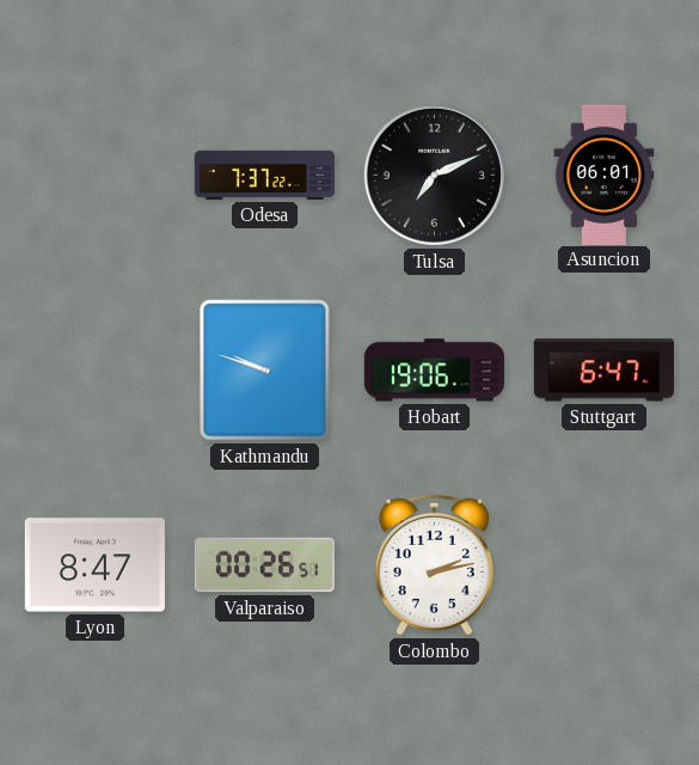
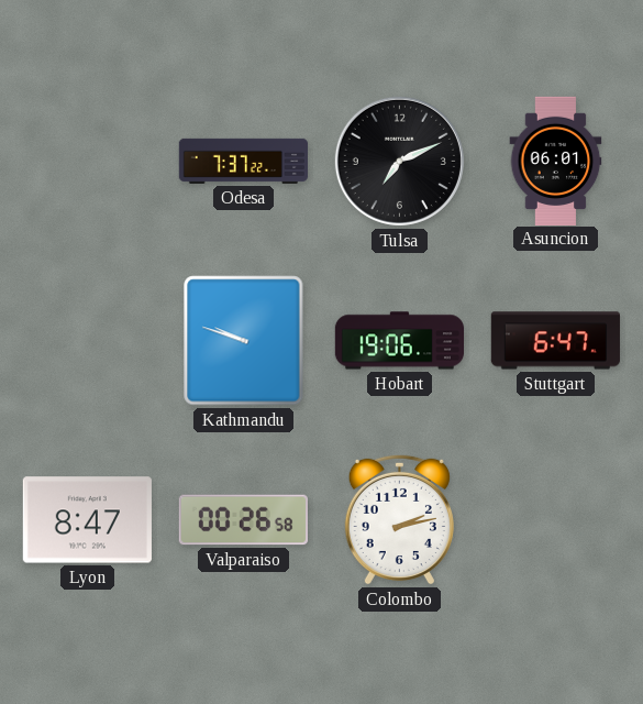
Valparaiso: 00:26:51 -> 00:26:58 (243, 520)
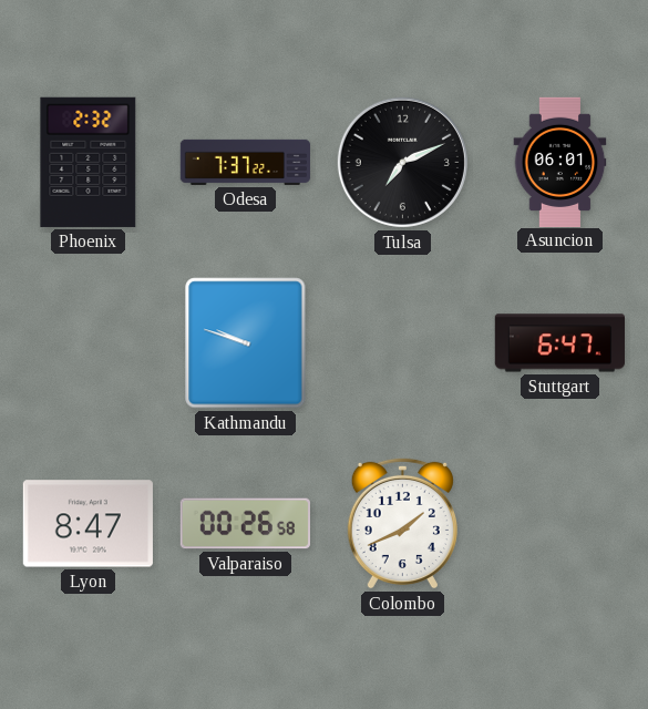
Phoenix: none -> 2:32 (89, 162)
Hobart: 19:06 -> none (399, 341)
Colombo: 2:13 -> 1:41 (402, 523)
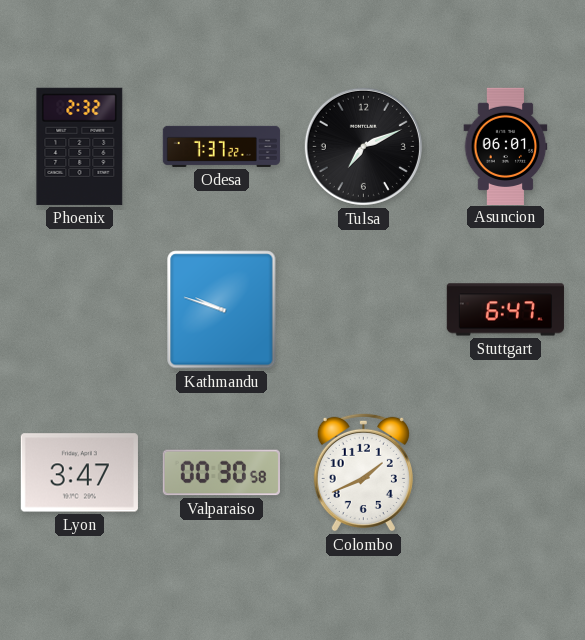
Lyon: 8:47 -> 3:47 (79, 473)
Valparaiso: 00:26 -> 00:30 (221, 473)
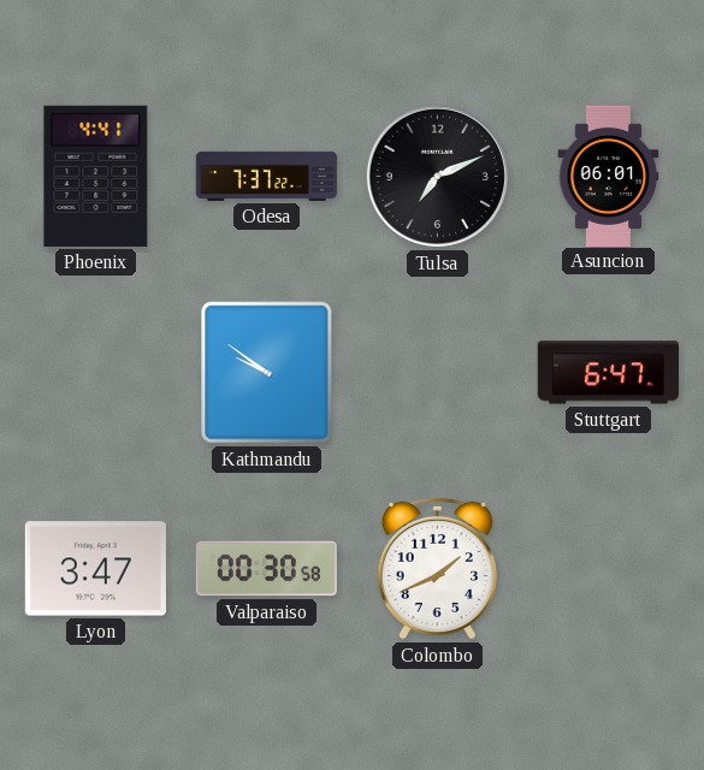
Phoenix: 2:32 -> 4:41 (96, 176)
Kathmandu: 9:48 -> 9:51 (267, 373)
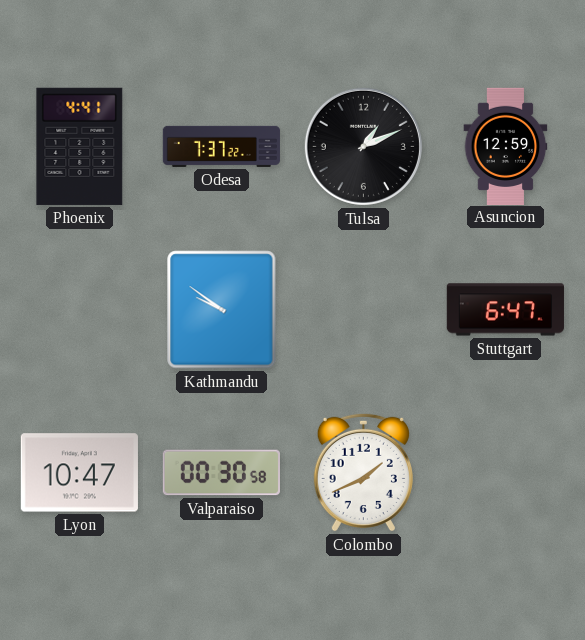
Tulsa: 7:11 -> 1:11 (363, 146)
Asuncion: 06:01 -> 12:59 (506, 146)
Lyon: 3:47 -> 10:47 (79, 473)
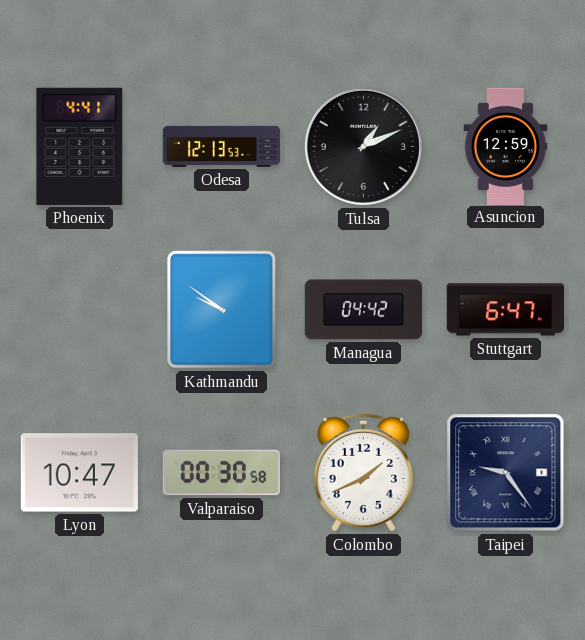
Odesa: 7:37 -> 12:13 (221, 146)
Managua: none -> 04:42 (363, 310)
Taipei: none -> 9:24 (506, 473)
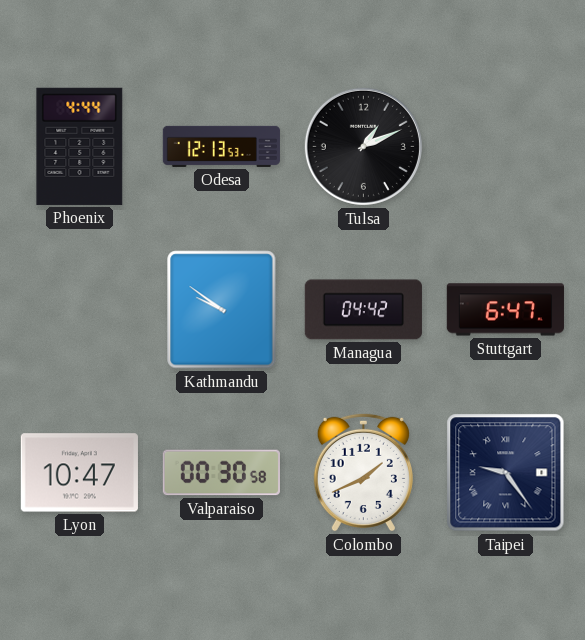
Phoenix: 4:41 -> 4:44 (80, 146)
Asuncion: 12:59 -> none (506, 146)
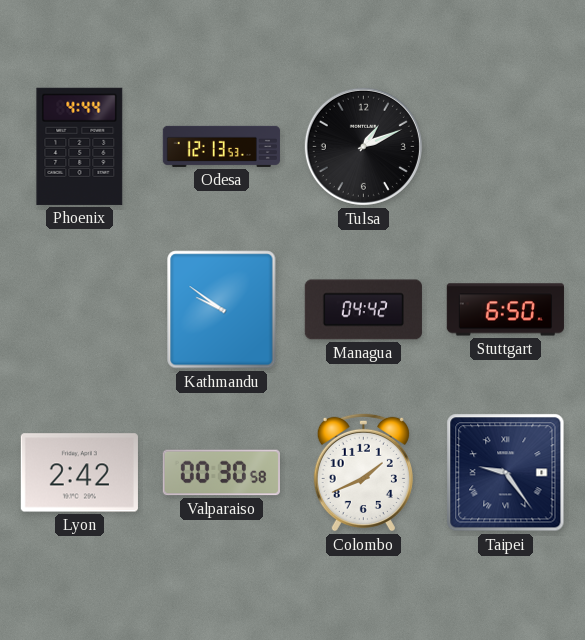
Stuttgart: 6:47 -> 6:50 (505, 310)
Lyon: 10:47 -> 2:42 (79, 473)
